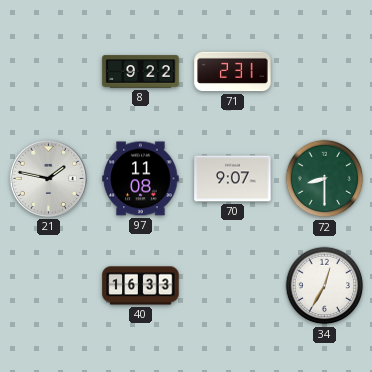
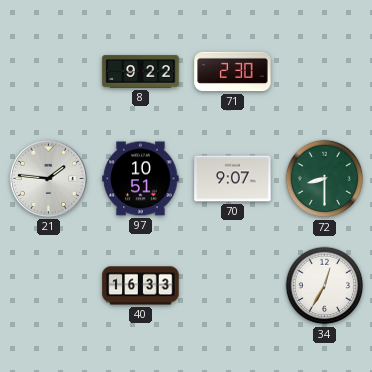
71: 2:31 -> 2:30 (233, 72)
21: 1:47 -> 1:46 (48, 178)
97: 11:08 -> 10:51 (141, 179)
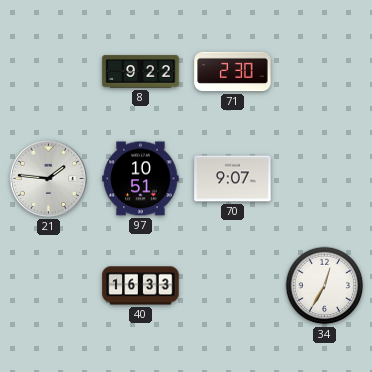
72: 8:30 -> none (325, 179)
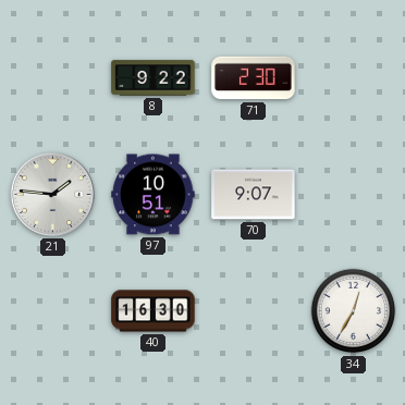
40: 16:33 -> 16:30 (154, 311)
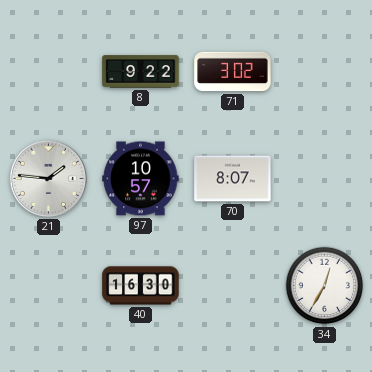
71: 2:30 -> 3:02 (233, 72)
97: 10:51 -> 10:57 (141, 179)
70: 9:07 -> 8:07 (233, 179)
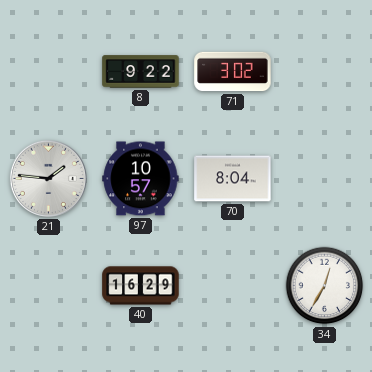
70: 8:07 -> 8:04 (233, 179)
40: 16:30 -> 16:29 (141, 286)
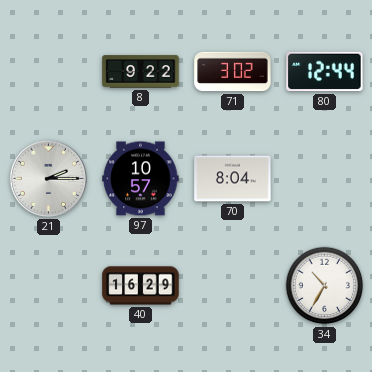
80: none -> 12:44 (325, 72)
21: 1:46 -> 2:15 (48, 178)
34: 12:35 -> 10:35 (325, 286)
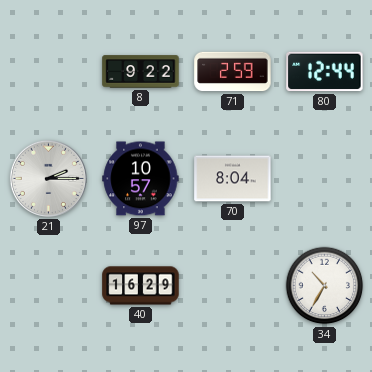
71: 3:02 -> 2:59 (233, 72)
